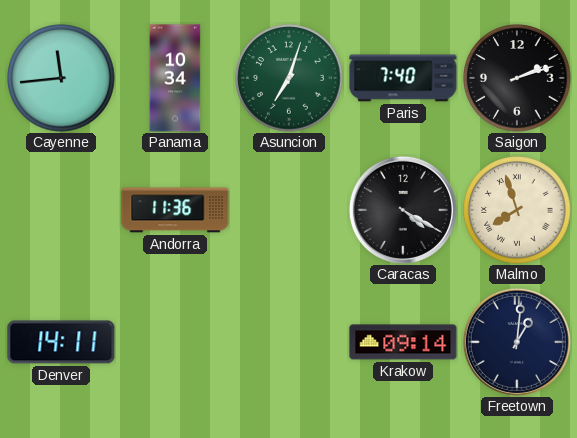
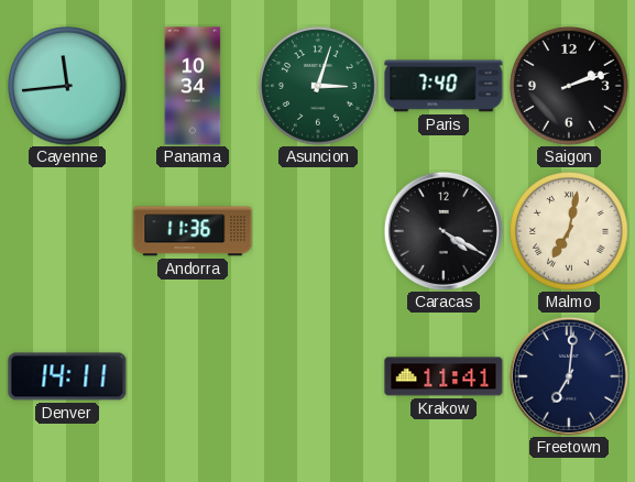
Asuncion: 7:03 -> 3:03 (318, 86)
Malmo: 7:57 -> 7:02 (569, 231)
Krakow: 09:14 -> 11:41 (444, 376)
Freetown: 1:01 -> 7:01 (569, 376)
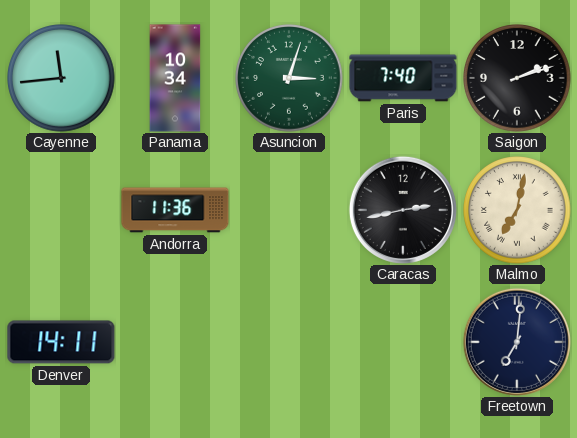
Caracas: 4:20 -> 2:43 (403, 210)
Krakow: 11:41 -> none (444, 376)
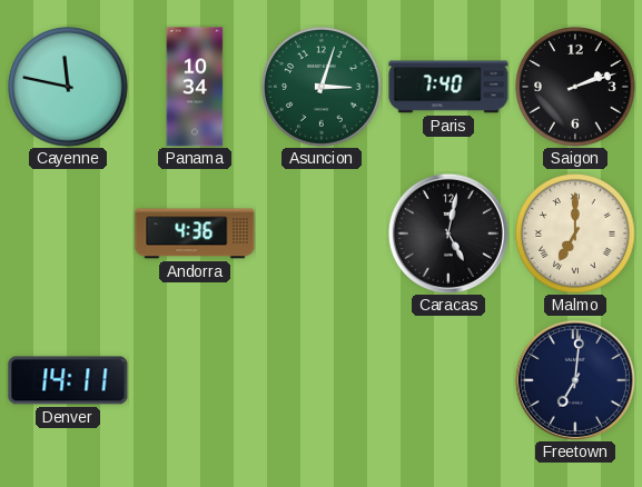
Cayenne: 11:44 -> 11:47 (68, 87)
Andorra: 11:36 -> 4:36 (195, 233)
Caracas: 2:43 -> 5:02 (448, 233)
Malmo: 7:02 -> 7:00 (575, 233)
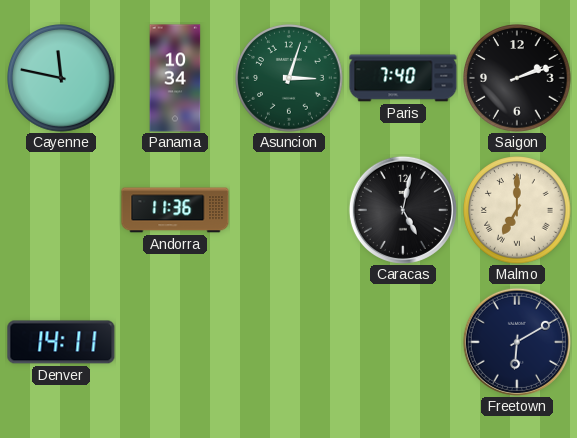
Andorra: 4:36 -> 11:36 (175, 210)
Freetown: 7:01 -> 6:10 (517, 342)
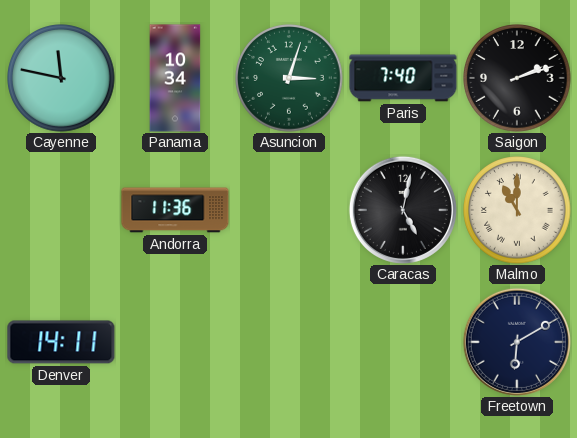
Malmo: 7:00 -> 11:00 (517, 210)
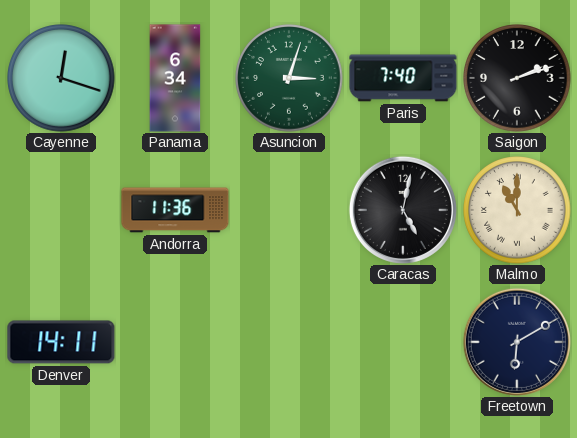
Cayenne: 11:47 -> 12:18 (61, 78)
Panama: 10:34 -> 6:34 (175, 78)
